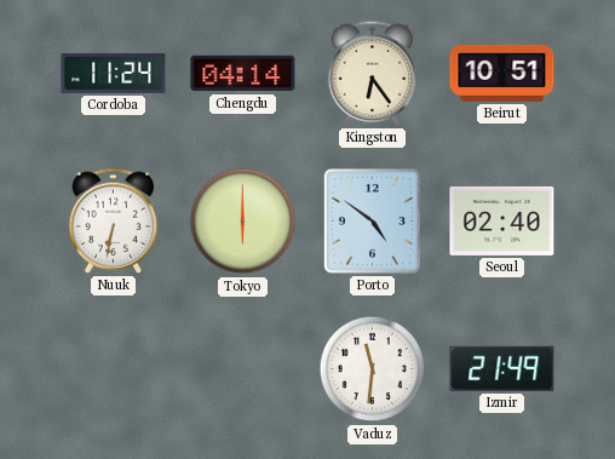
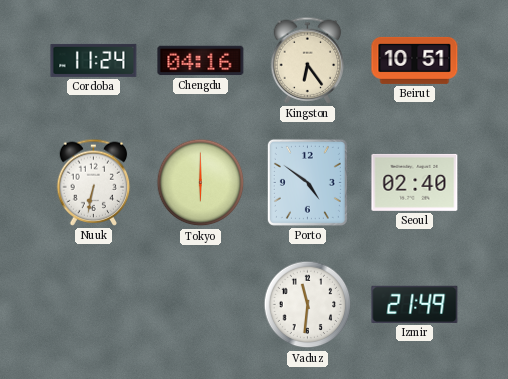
Chengdu: 04:14 -> 04:16 (201, 61)
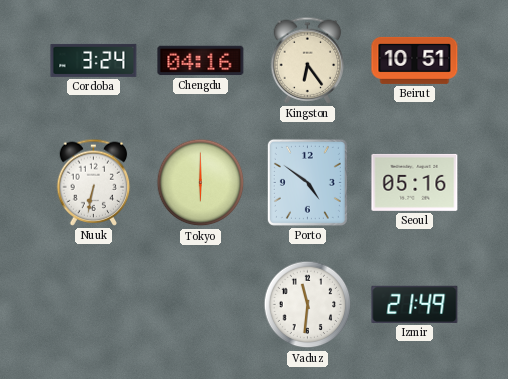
Cordoba: 11:24 -> 3:24 (94, 60)
Seoul: 02:40 -> 05:16 (415, 182)
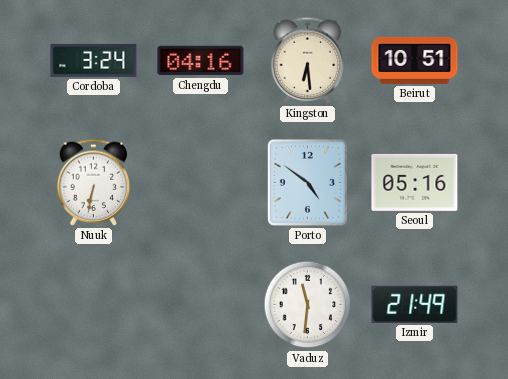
Kingston: 6:24 -> 6:29 (308, 60)
Tokyo: 6:00 -> none (201, 183)
